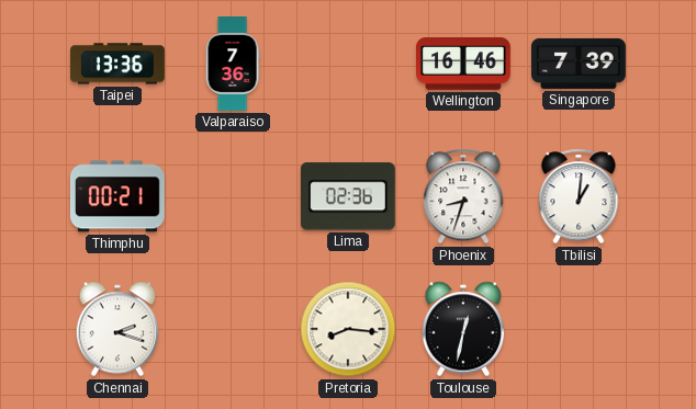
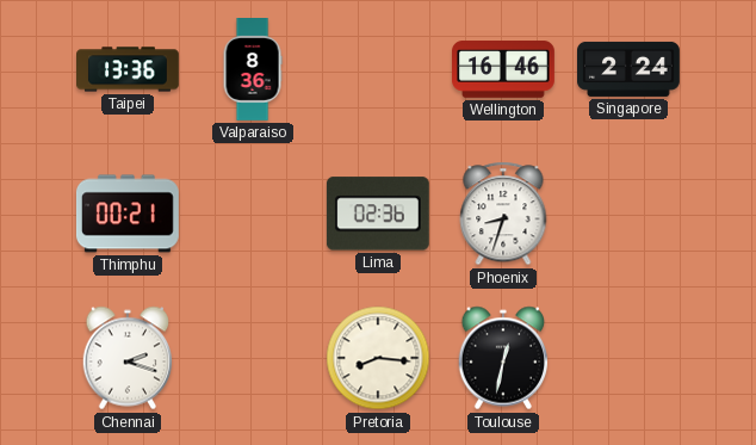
Valparaiso: 7:36 -> 8:36 (253, 70)
Singapore: 7:39 -> 2:24 (630, 69)
Tbilisi: 1:01 -> none (579, 196)
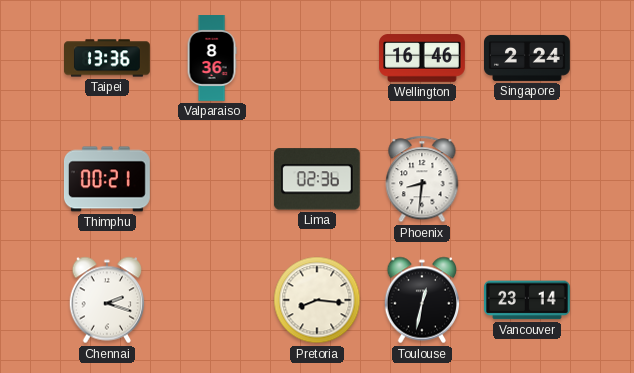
Phoenix: 8:33 -> 8:31 (422, 179)
Vancouver: none -> 23:14 (528, 300)
